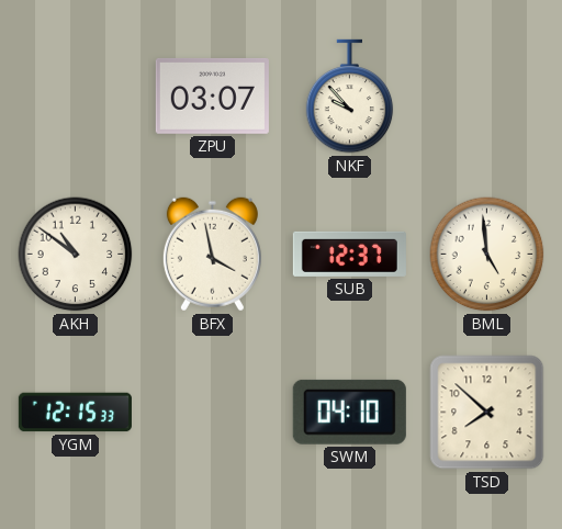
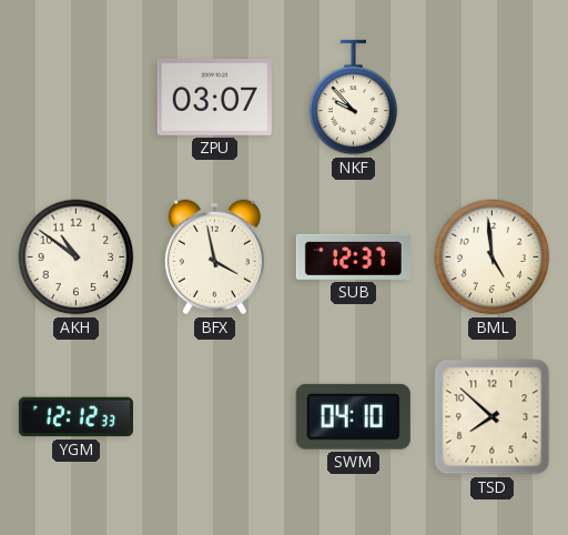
YGM: 12:15 -> 12:12 (75, 417)
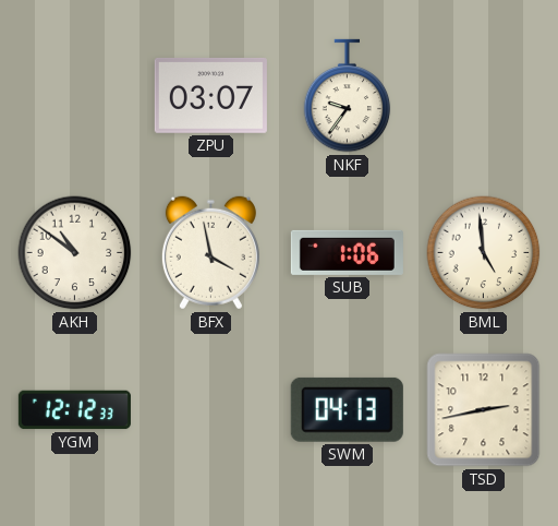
NKF: 9:53 -> 9:36 (348, 96)
SUB: 12:37 -> 1:06 (347, 252)
SWM: 04:10 -> 04:13 (347, 409)
TSD: 7:52 -> 2:43 (484, 410)
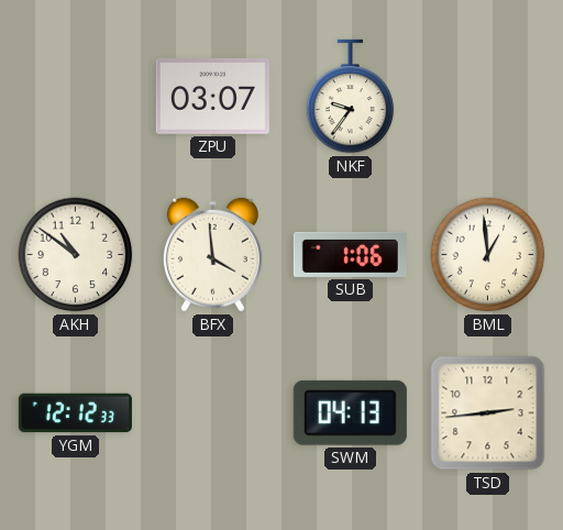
BFX: 3:58 -> 3:59 (212, 255)
BML: 4:59 -> 12:59 (488, 255)
TSD: 2:43 -> 2:44 (488, 413)
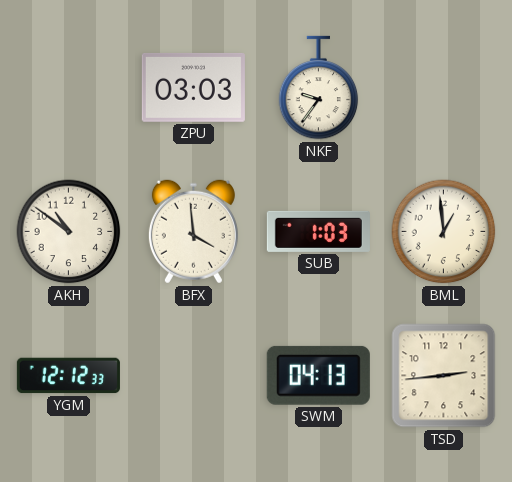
ZPU: 03:07 -> 03:03 (193, 87)
SUB: 1:06 -> 1:03 (318, 231)
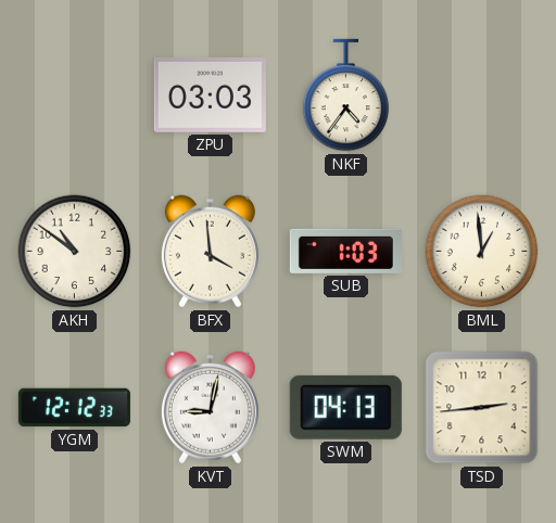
NKF: 9:36 -> 4:36 (346, 95)
KVT: none -> 9:02 (210, 408)
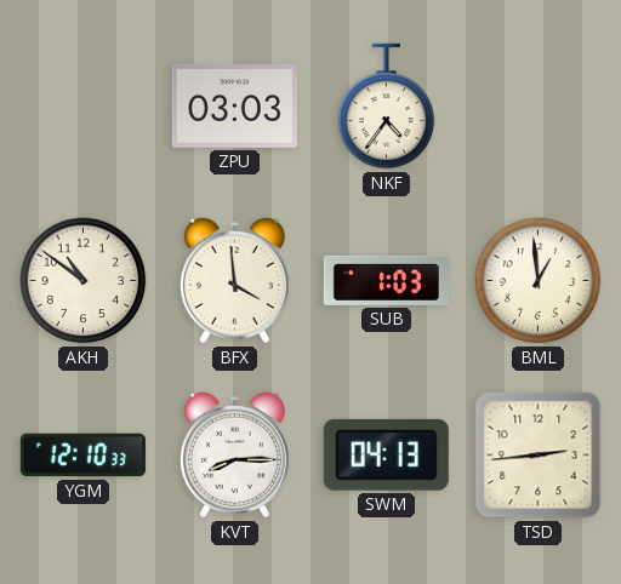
YGM: 12:12 -> 12:10 (82, 456)
KVT: 9:02 -> 8:15 (234, 456)
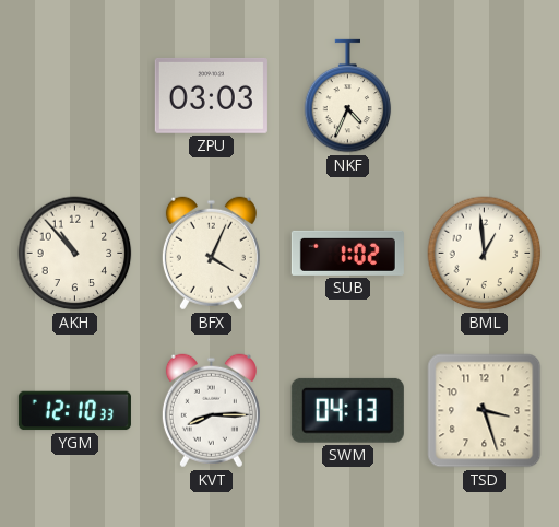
NKF: 4:36 -> 4:34 (348, 96)
AKH: 10:51 -> 10:53 (75, 254)
BFX: 3:59 -> 4:04 (211, 254)
SUB: 1:03 -> 1:02 (347, 253)
TSD: 2:44 -> 3:27 (485, 411)
